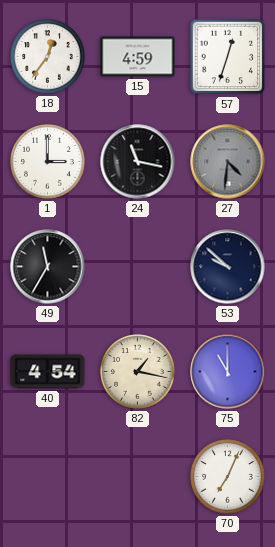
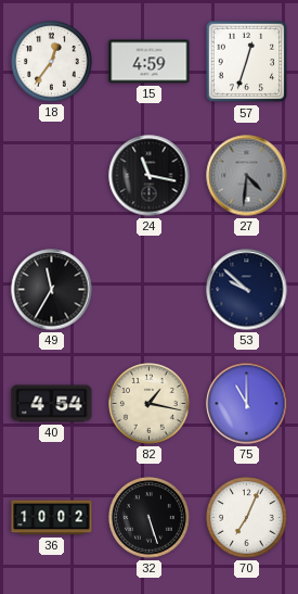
1: 3:00 -> none (48, 162)
36: none -> 10:02 (52, 518)
32: none -> 5:27 (150, 518)
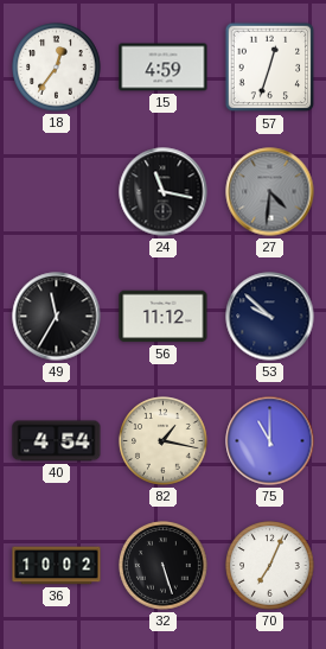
56: none -> 11:12 (164, 317)
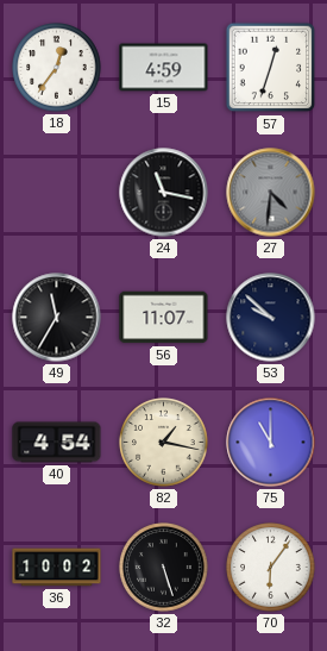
56: 11:12 -> 11:07 (164, 318)
70: 7:04 -> 6:06 (271, 568)
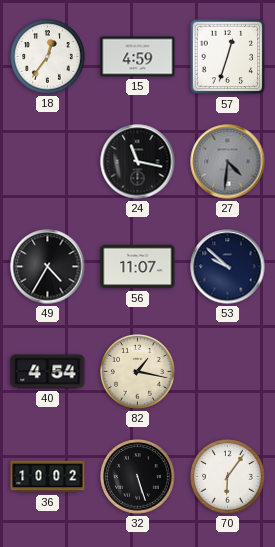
49: 11:35 -> 4:35 (48, 267)
75: 11:00 -> none (271, 443)
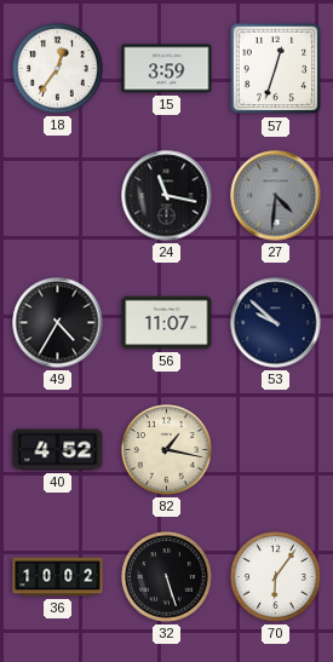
15: 4:59 -> 3:59 (167, 69)
40: 4:54 -> 4:52 (58, 450)
